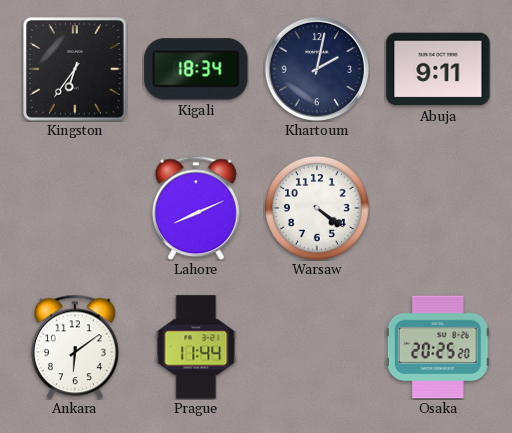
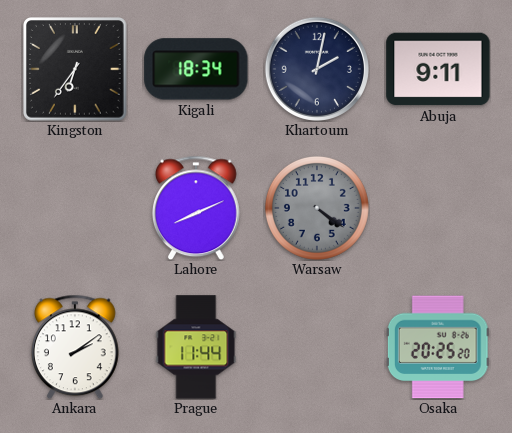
Warsaw dial: white -> grey (317, 208)
Ankara: 6:09 -> 2:09 (75, 347)
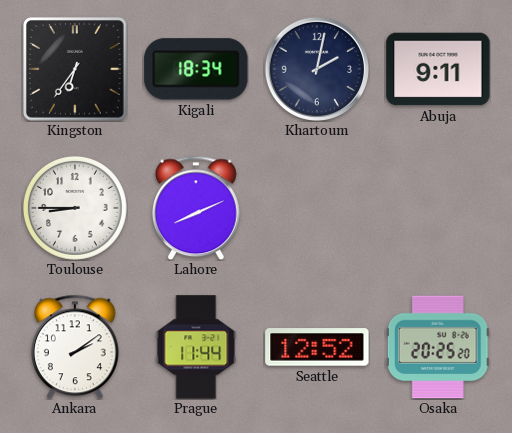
Toulouse: none -> 8:45 (75, 208)
Warsaw: 4:21 -> none (317, 208)
Seattle: none -> 12:52 (317, 347)
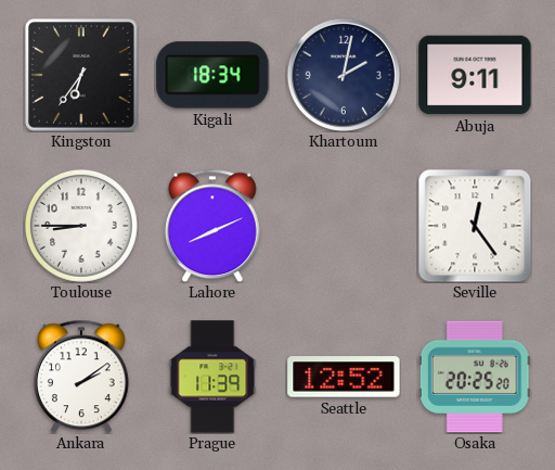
Seville: none -> 12:24 (475, 226)
Prague: 11:44 -> 11:39 (212, 377)
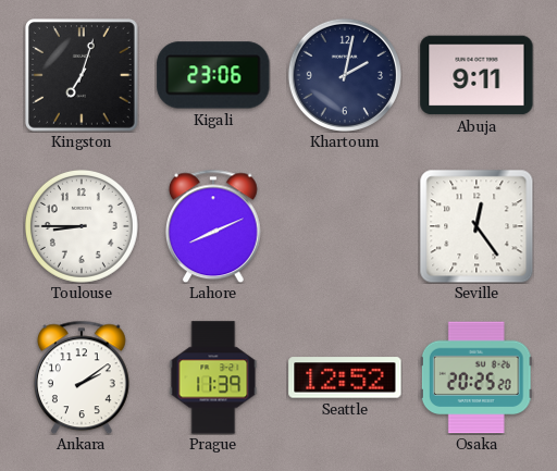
Kingston: 6:36 -> 7:03 (82, 75)
Kigali: 18:34 -> 23:06 (213, 75)
